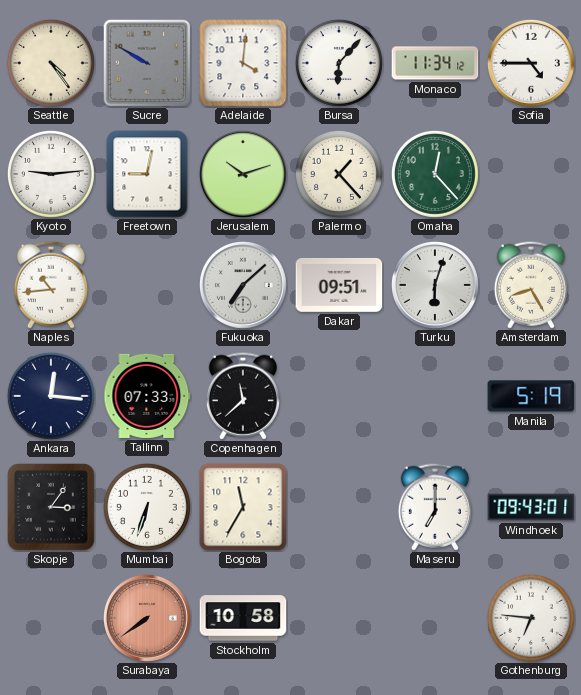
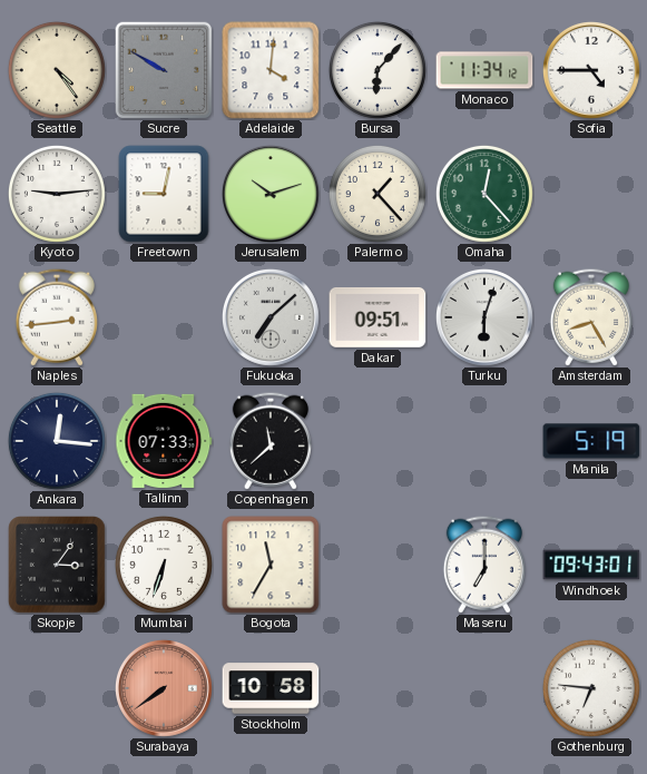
Naples: 10:44 -> 2:44 (57, 317)
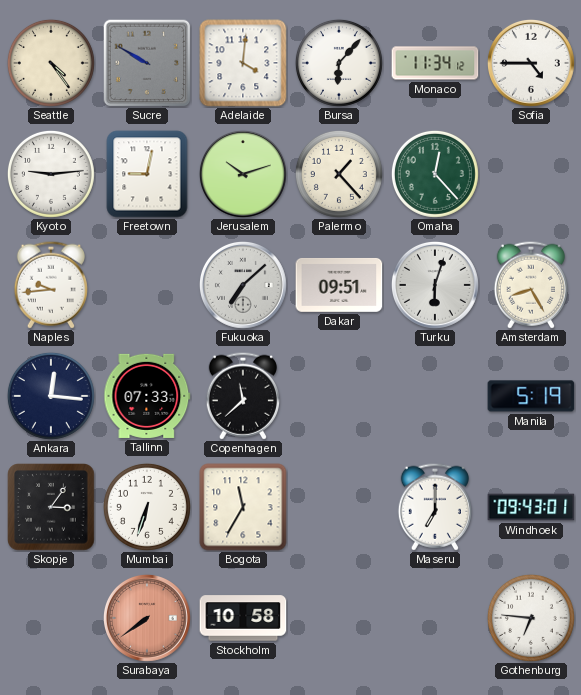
Naples: 2:44 -> 9:44 (51, 285)
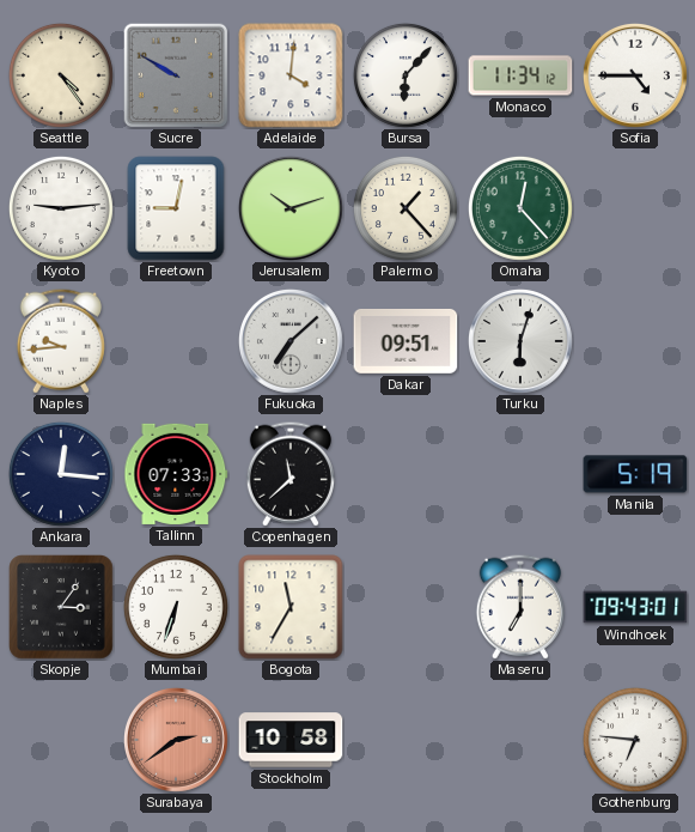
Amsterdam: 8:25 -> none (531, 285)
Surabaya: 7:39 -> 2:39 (176, 740)
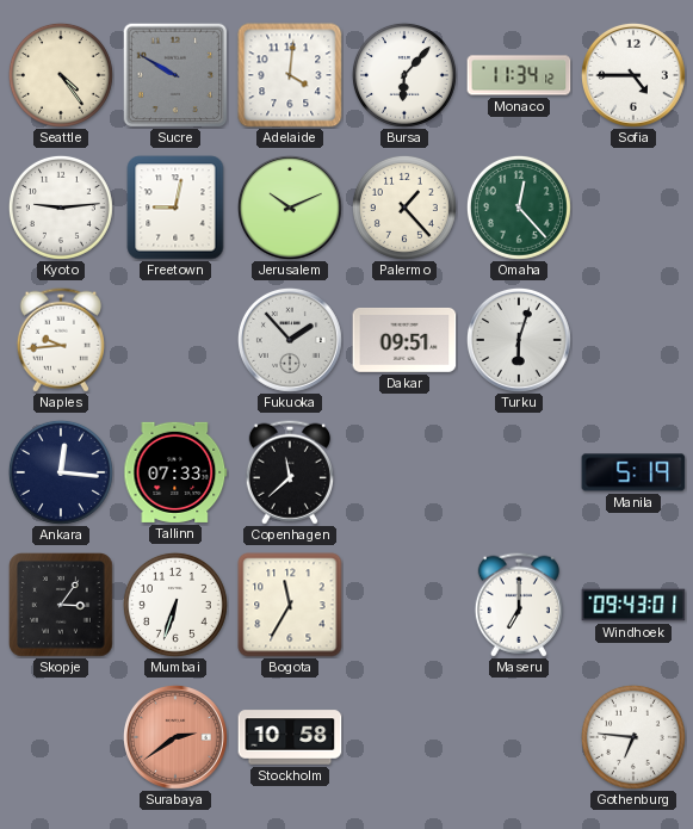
Jerusalem: 10:12 -> 10:11 (290, 208)
Fukuoka: 7:08 -> 1:53 (290, 340)
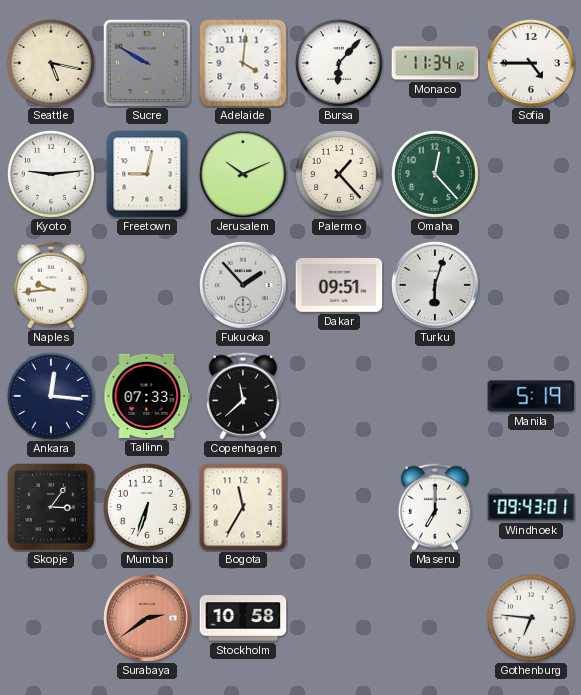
Seattle: 4:24 -> 5:17 (51, 63)
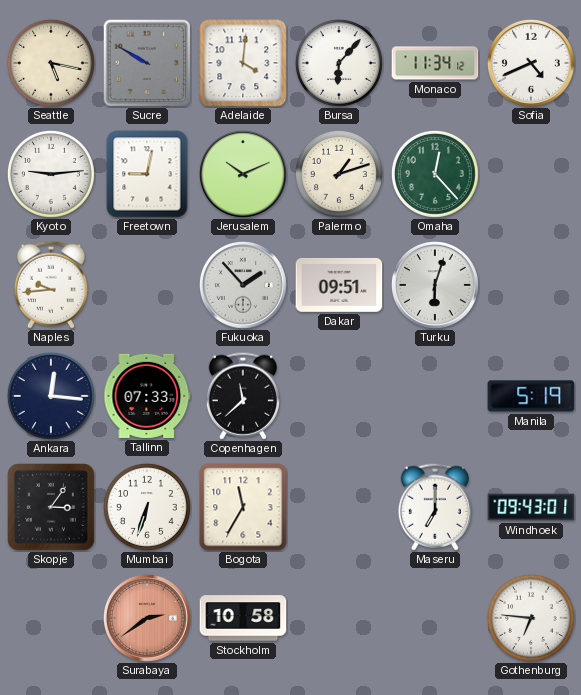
Sofia: 4:45 -> 4:41 (531, 63)
Palermo: 1:23 -> 1:12 (339, 174)
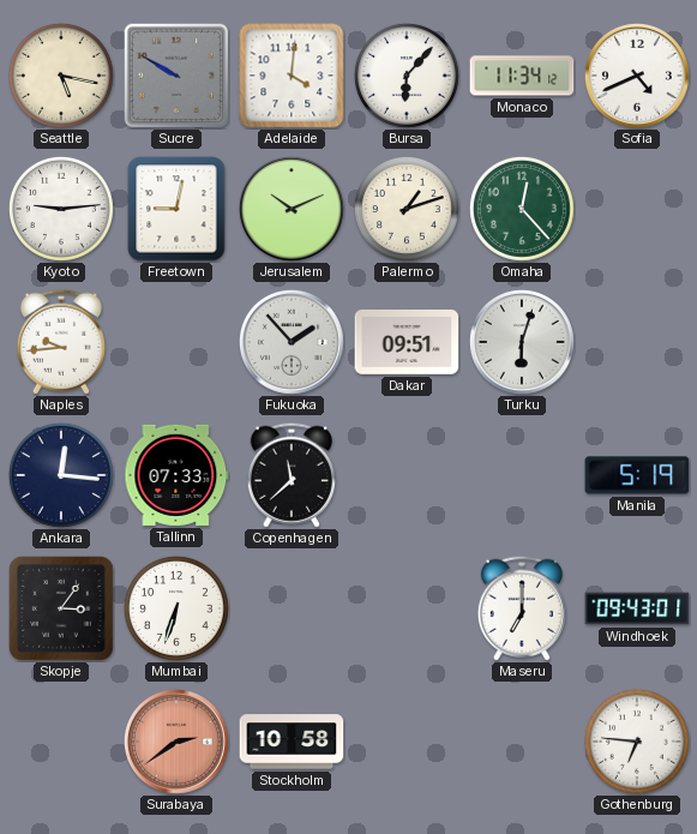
Bogota: 11:35 -> none (243, 507)
